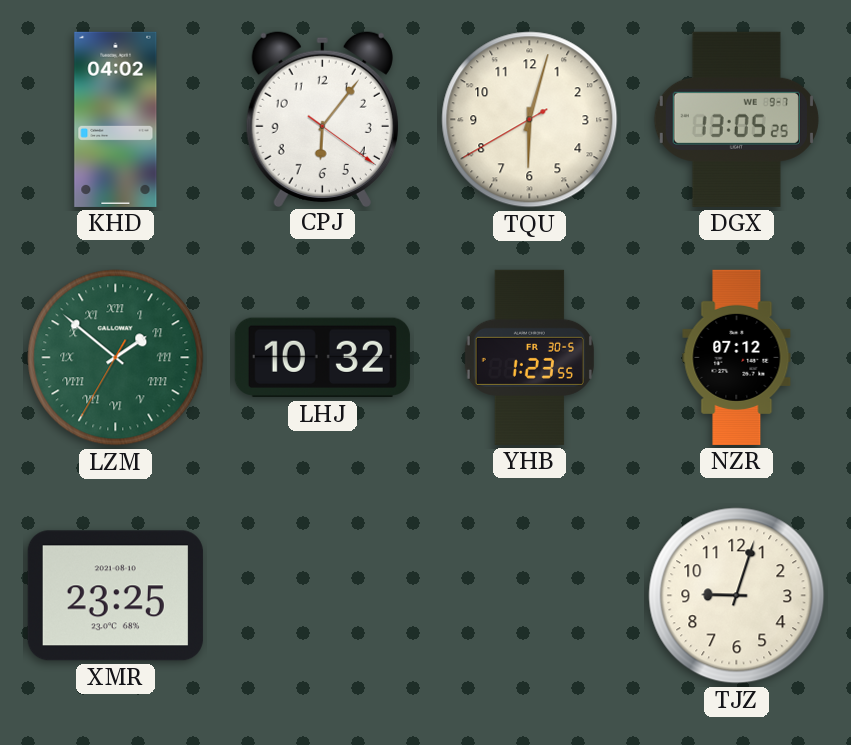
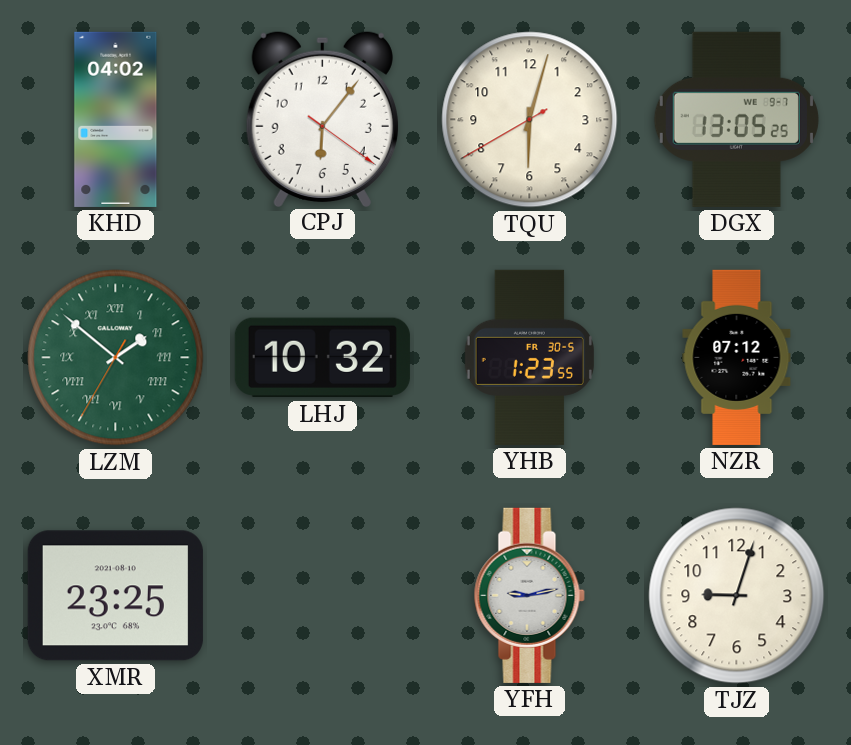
YFH: none -> 9:13 (529, 595)
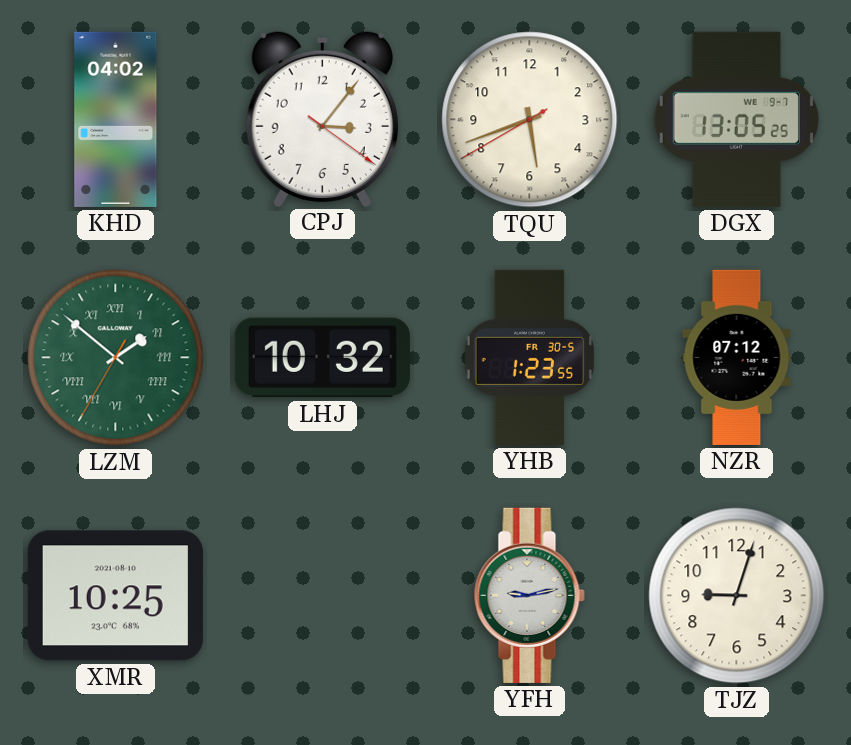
CPJ: 6:06 -> 3:06 (322, 118)
TQU: 6:02 -> 5:41 (530, 120)
XMR: 23:25 -> 10:25 (115, 596)
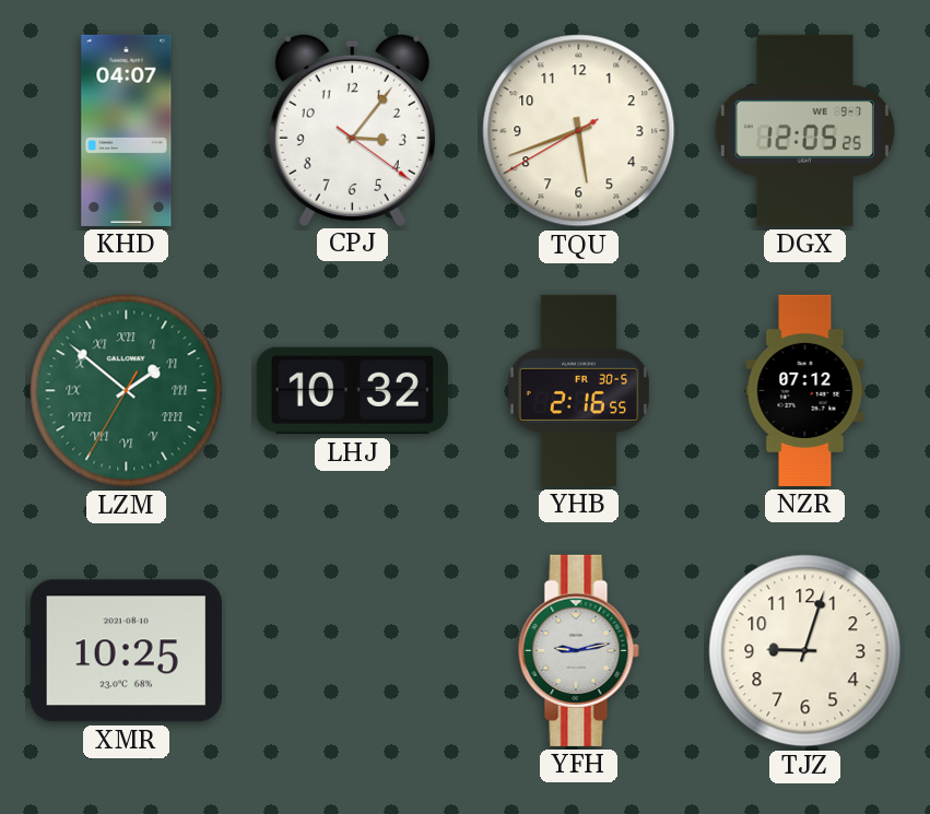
KHD: 04:02 -> 04:07 (127, 130)
DGX: 13:05 -> 12:05 (804, 130)
YHB: 1:23 -> 2:16 (578, 390)
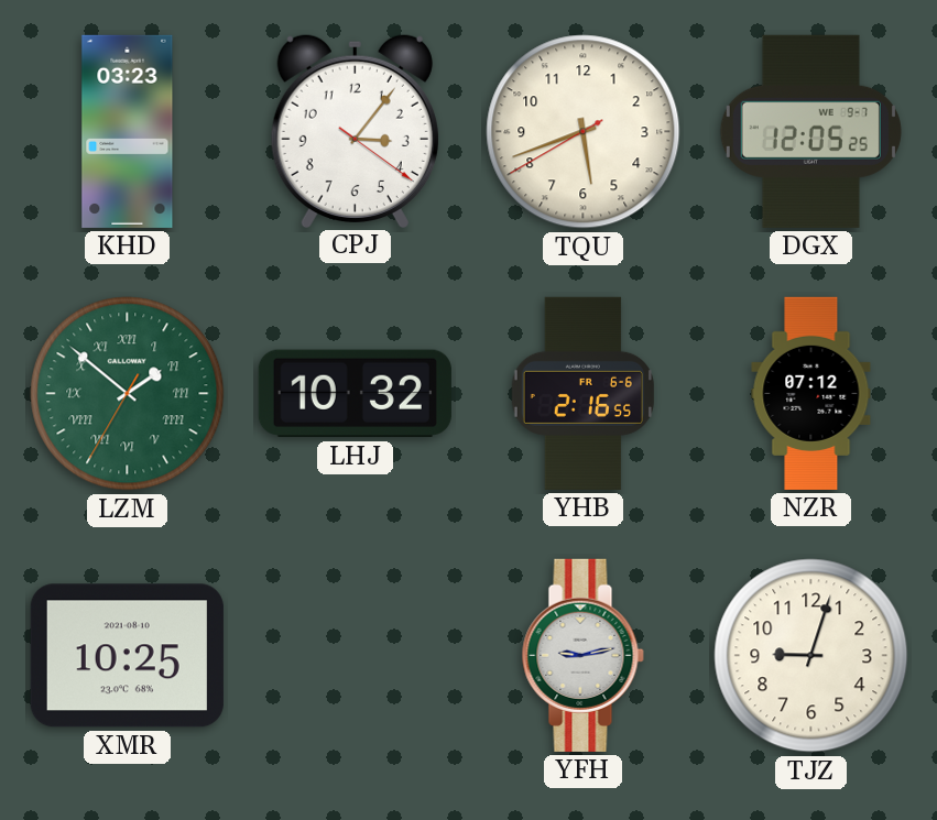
KHD: 04:07 -> 03:23 (128, 131)
YHB date: FR 30-5 -> FR 6-6 (582, 393)
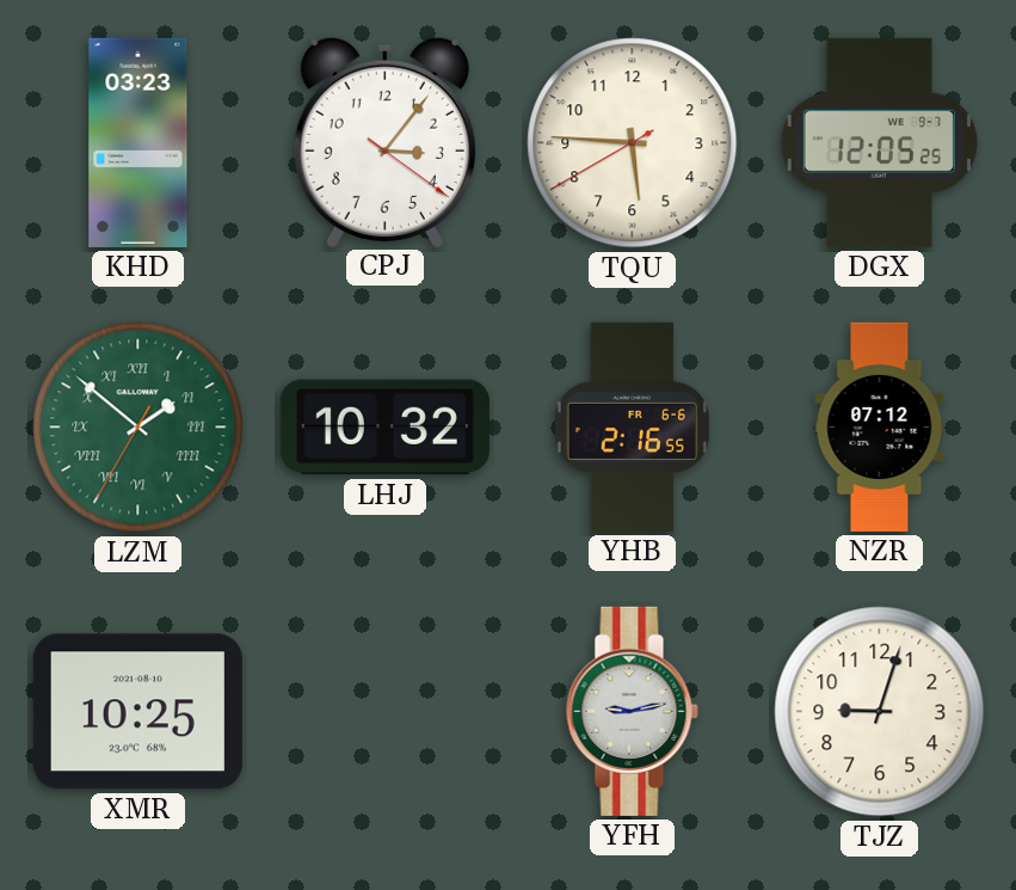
TQU: 5:41 -> 5:45 (633, 143)
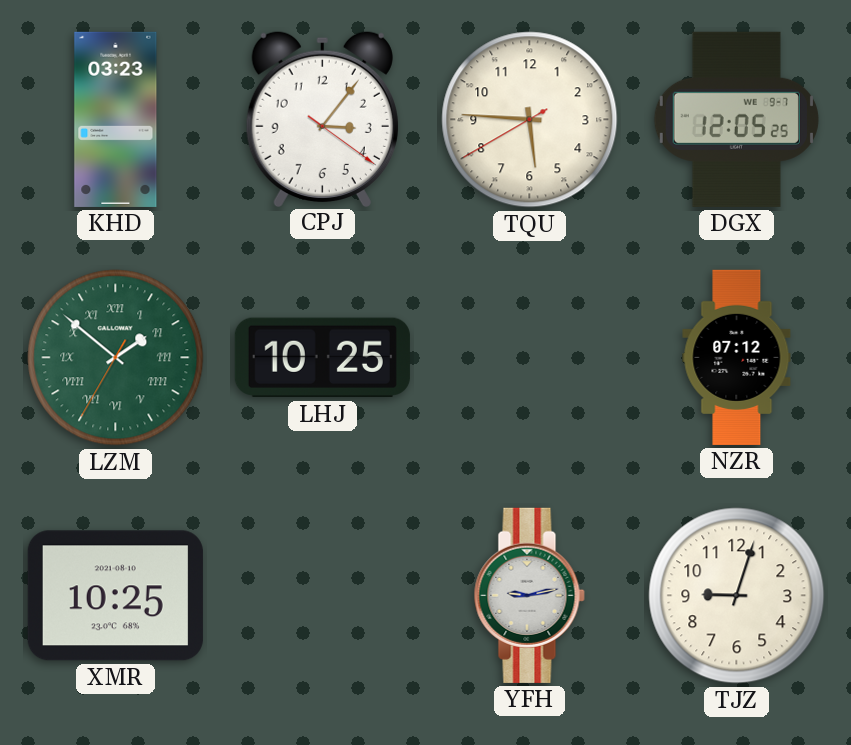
LHJ: 10:32 -> 10:25 (322, 358)
YHB: 2:16 -> none (632, 426)
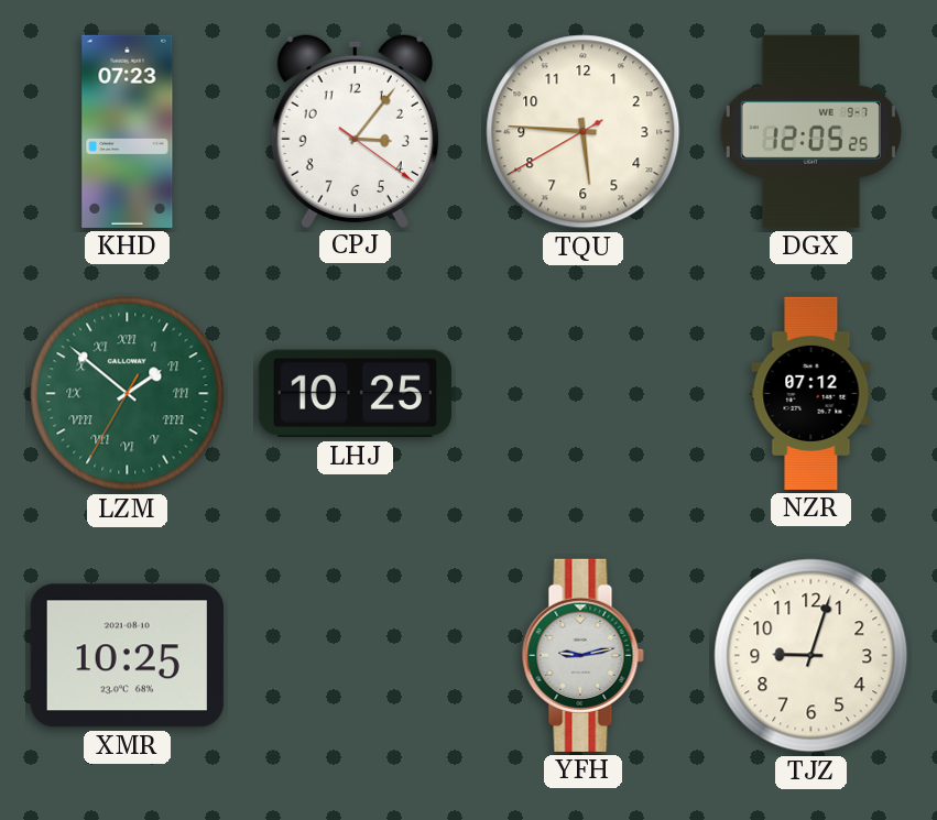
KHD: 03:23 -> 07:23 (128, 131)
